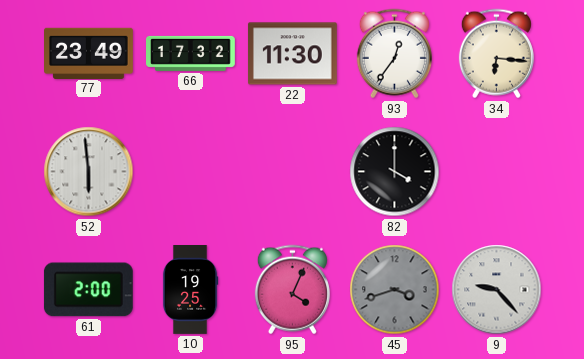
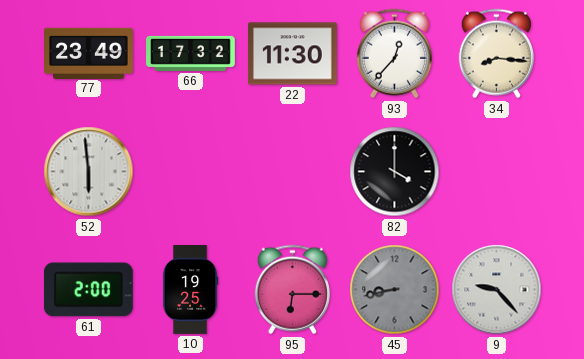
93: 12:36 -> 12:37 (394, 54)
34: 6:16 -> 8:16 (496, 54)
95: 4:04 -> 6:15 (292, 290)
45: 3:42 -> 8:43 (395, 290)
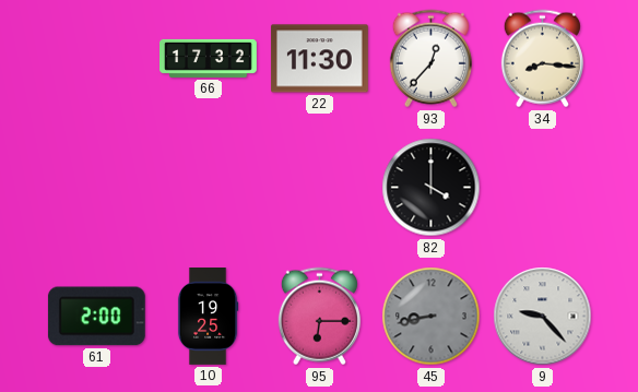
77: 23:49 -> none (89, 53)
52: 5:59 -> none (89, 172)
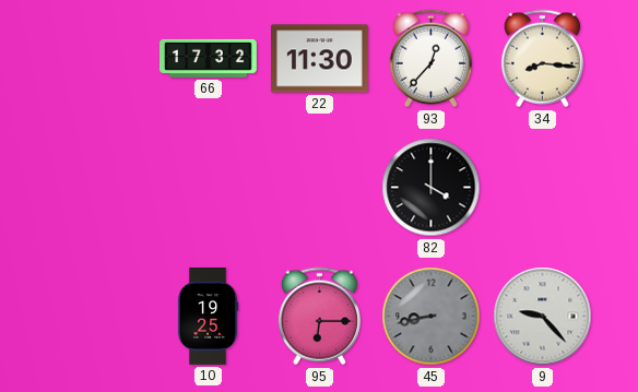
61: 2:00 -> none (96, 317)
